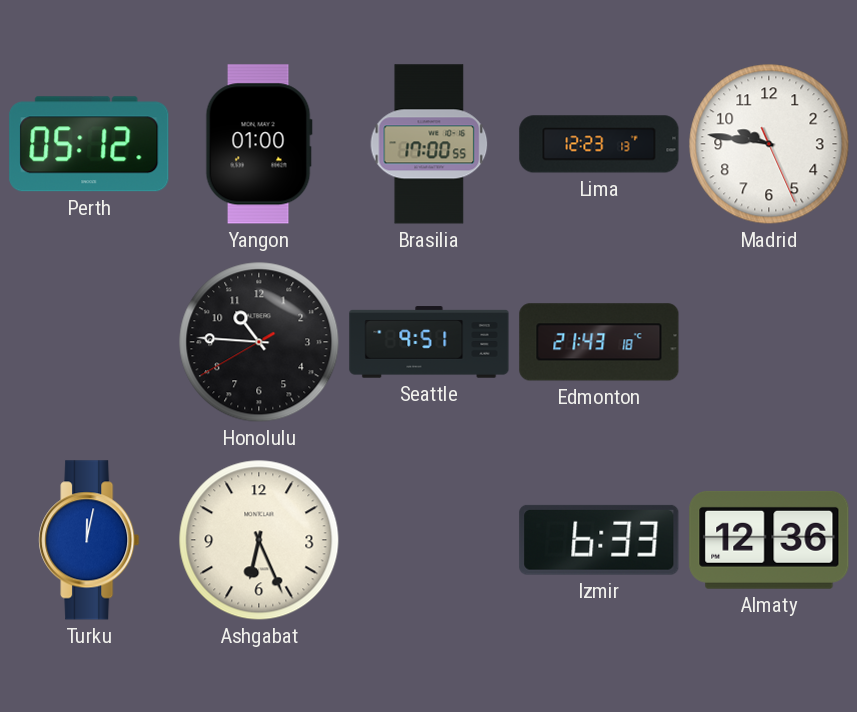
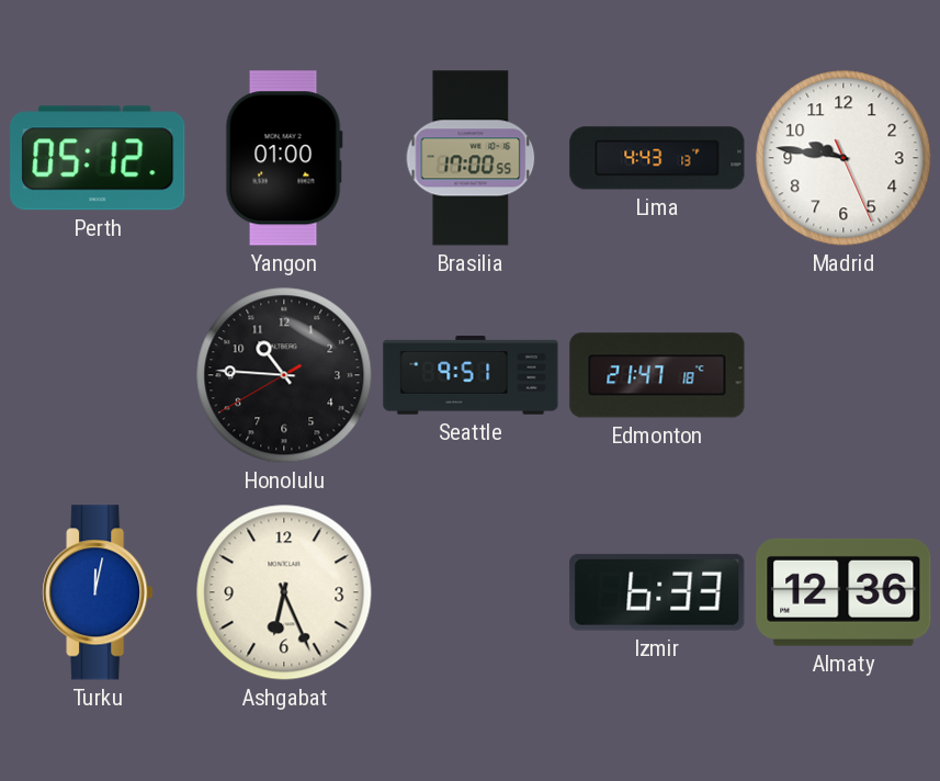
Lima: 12:23 -> 4:43 (657, 158)
Edmonton: 21:43 -> 21:47 (657, 375)
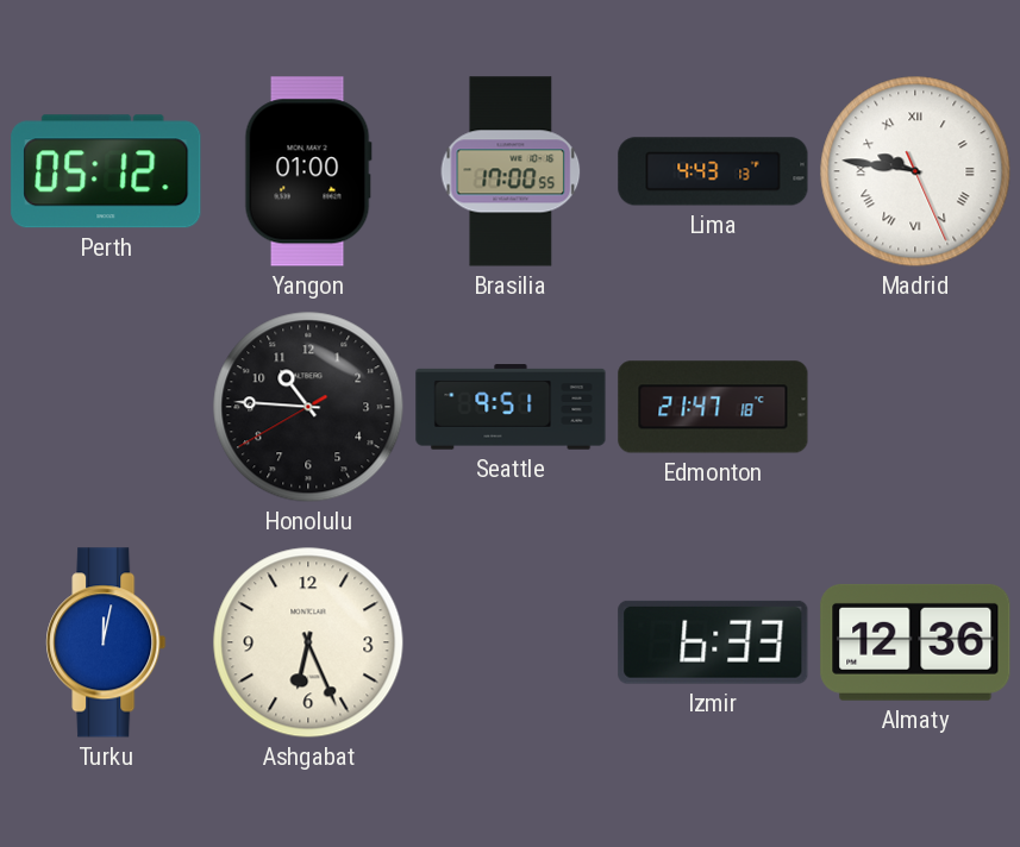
Madrid numerals: Arabic -> Roman (915, 171)
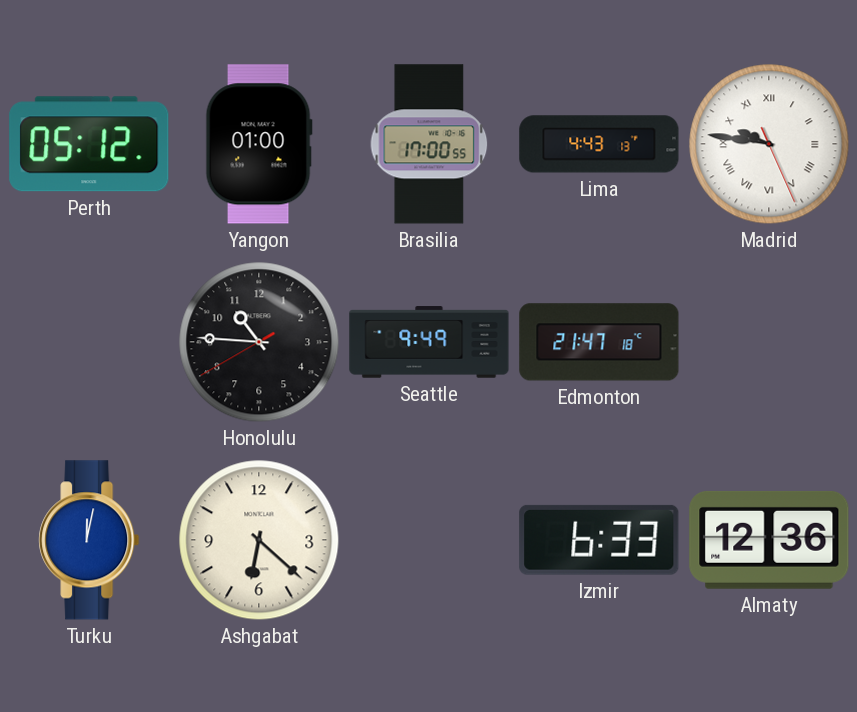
Seattle: 9:51 -> 9:49 (429, 342)
Ashgabat: 6:26 -> 6:22 (259, 540)
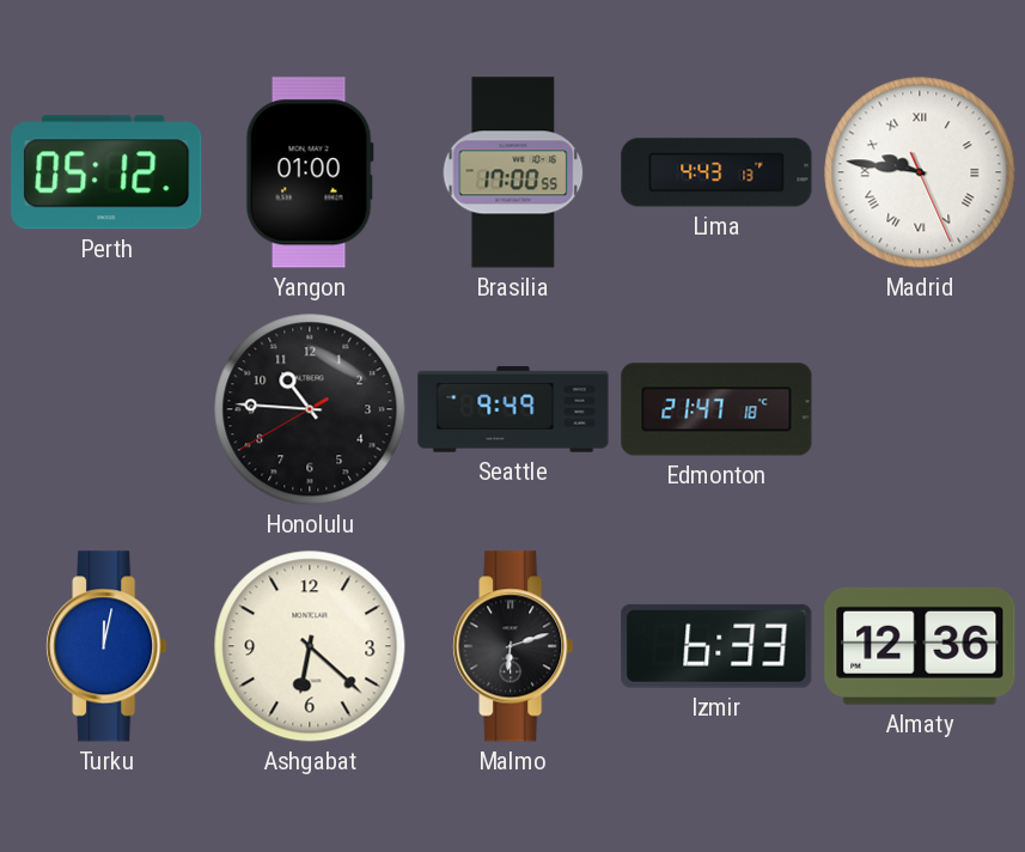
Malmo: none -> 6:12 (513, 646)
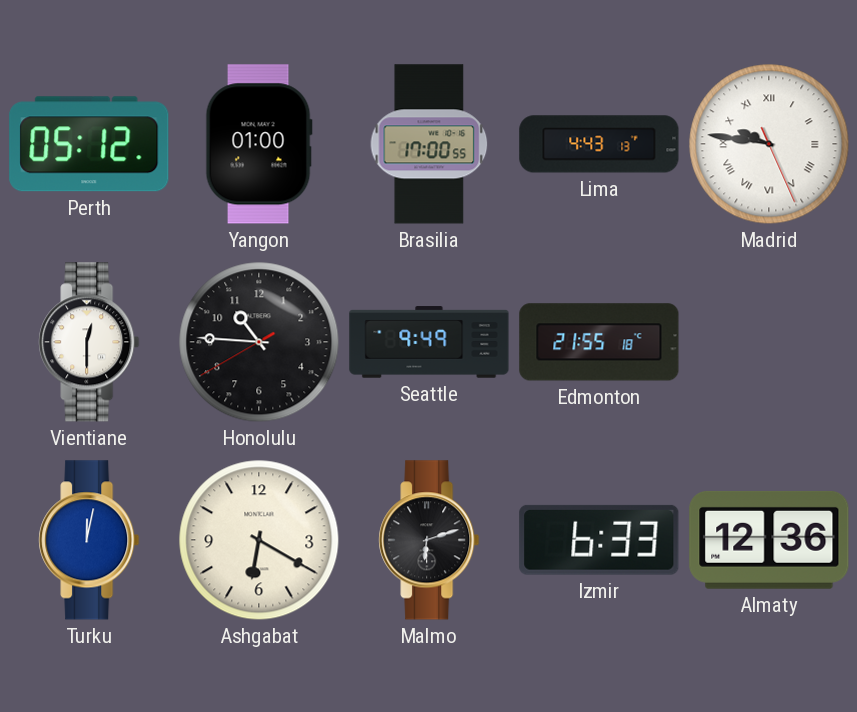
Vientiane: none -> 12:30 (89, 342)
Edmonton: 21:47 -> 21:55 (599, 342)
Ashgabat: 6:22 -> 6:20 (259, 540)
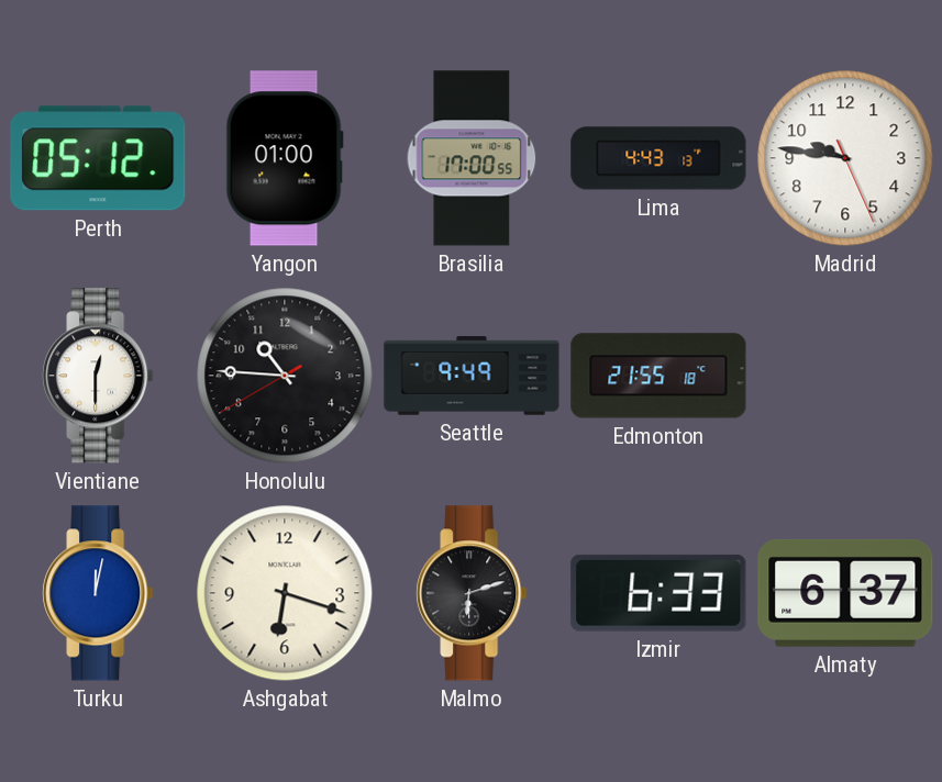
Madrid numerals: Roman -> Arabic (845, 158)
Ashgabat: 6:20 -> 6:18 (285, 593)
Almaty: 12:36 -> 6:37 (845, 593)
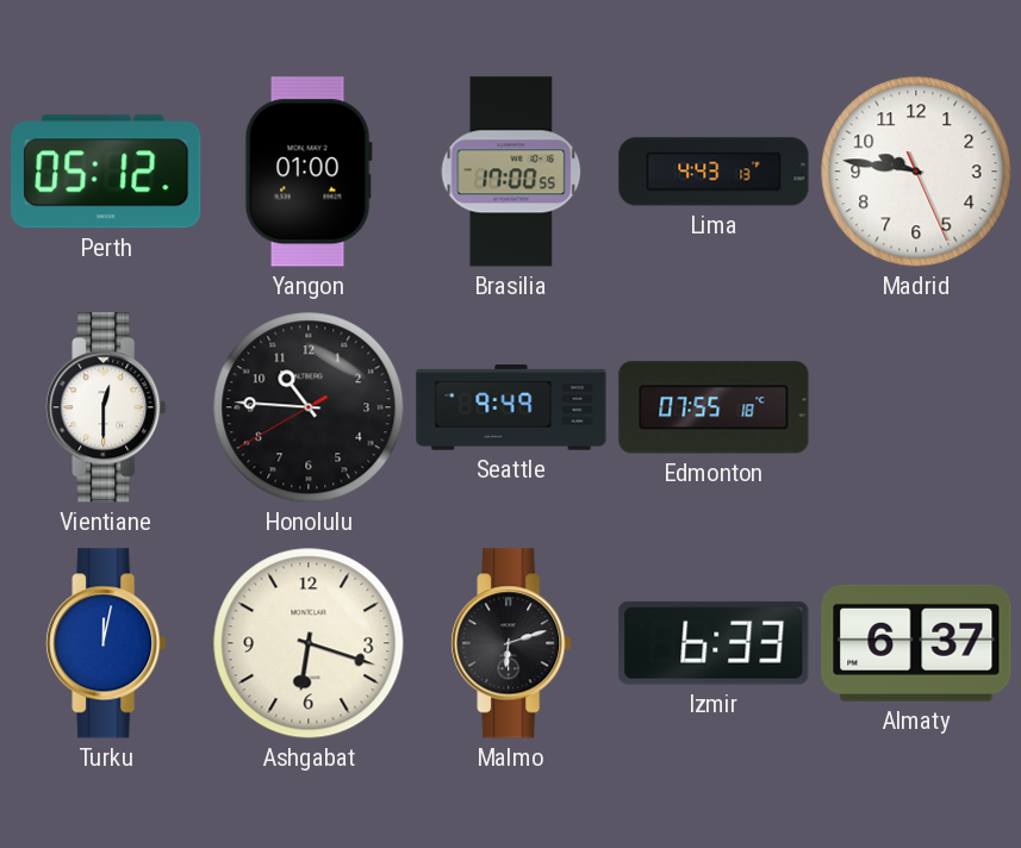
Edmonton: 21:55 -> 07:55 (714, 407)
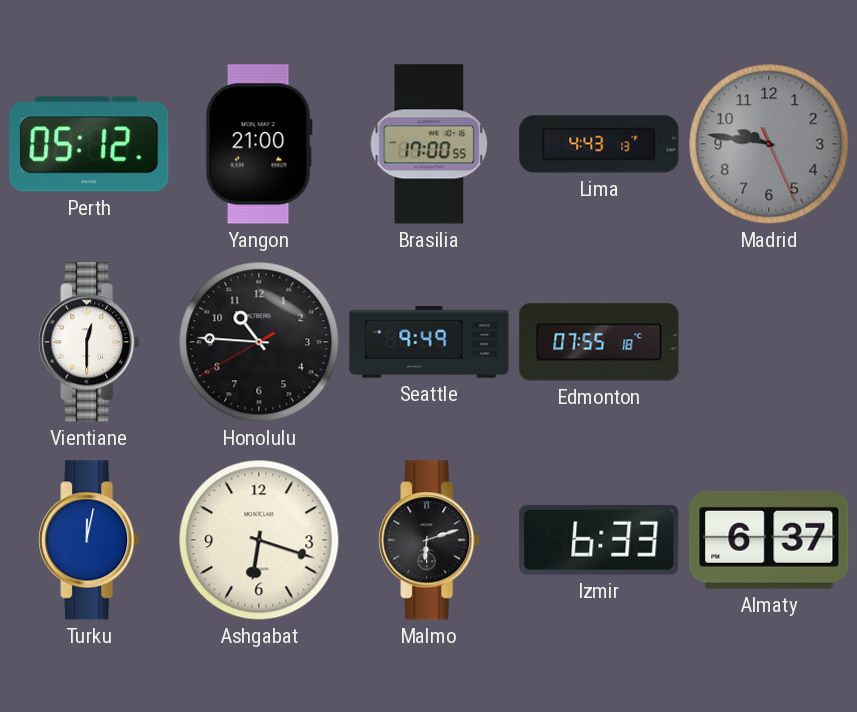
Yangon: 01:00 -> 21:00 (259, 144)
Madrid dial: white -> grey (769, 144)
